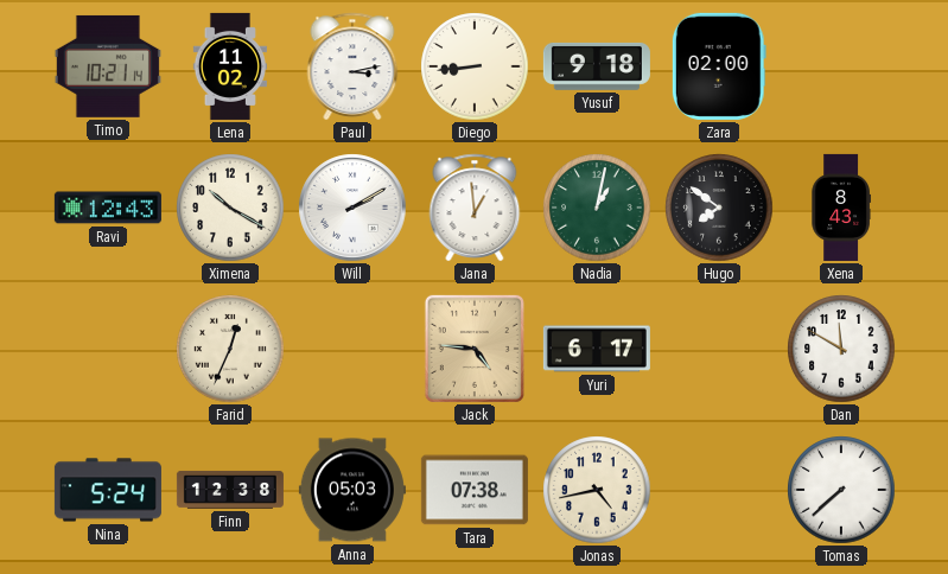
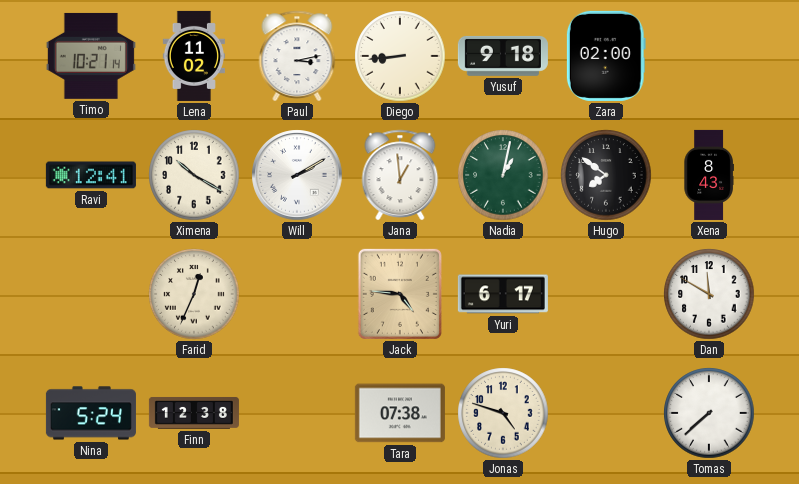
Ravi: 12:43 -> 12:41 (91, 175)
Anna: 05:03 -> none (352, 490)
Jonas: 4:43 -> 4:48 (503, 413)
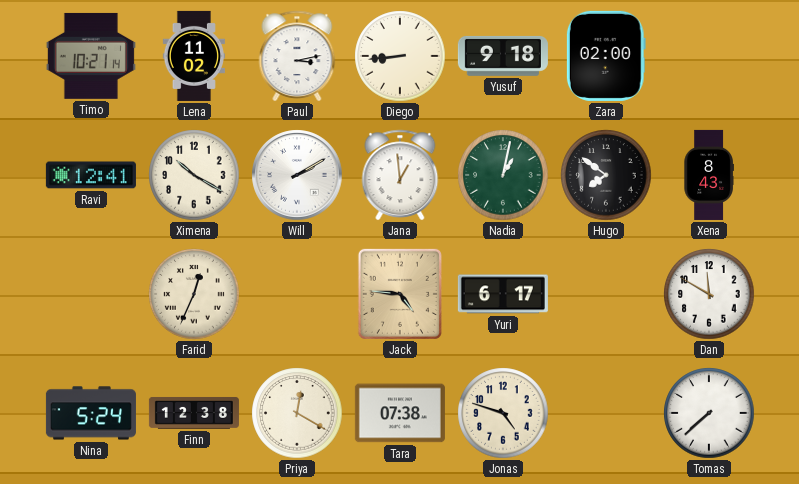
Priya: none -> 12:20 (297, 413)
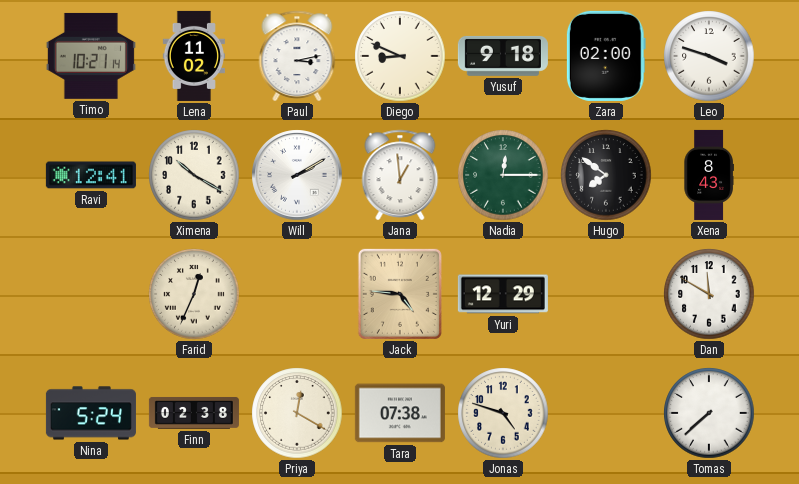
Diego: 8:44 -> 8:49 (400, 56)
Leo: none -> 3:48 (709, 56)
Nadia: 1:02 -> 12:15 (503, 175)
Yuri: 6:17 -> 12:29 (503, 294)
Finn: 12:38 -> 02:38 (194, 413)
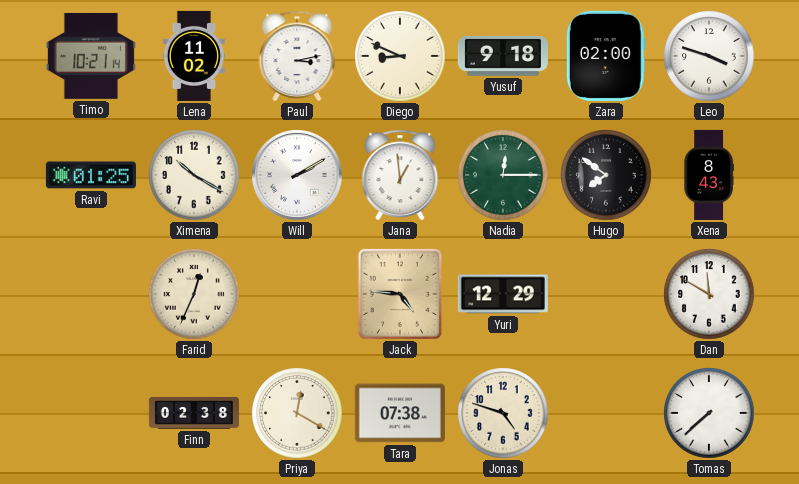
Ravi: 12:41 -> 01:25 (91, 175)
Nina: 5:24 -> none (91, 413)
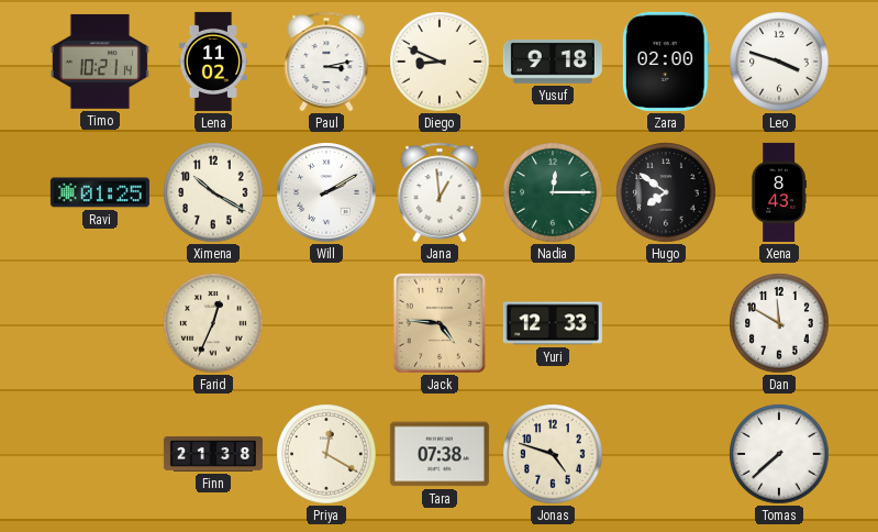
Yuri: 12:29 -> 12:33 (553, 323)
Finn: 02:38 -> 21:38 (213, 454)
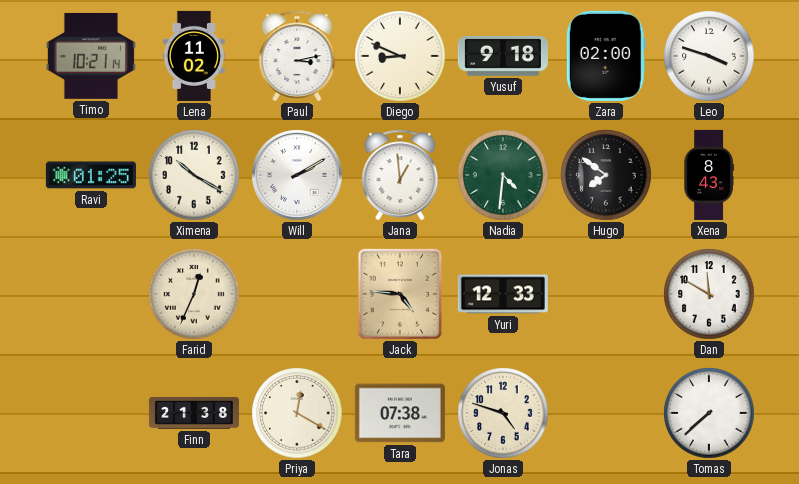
Nadia: 12:15 -> 4:31 (503, 175)
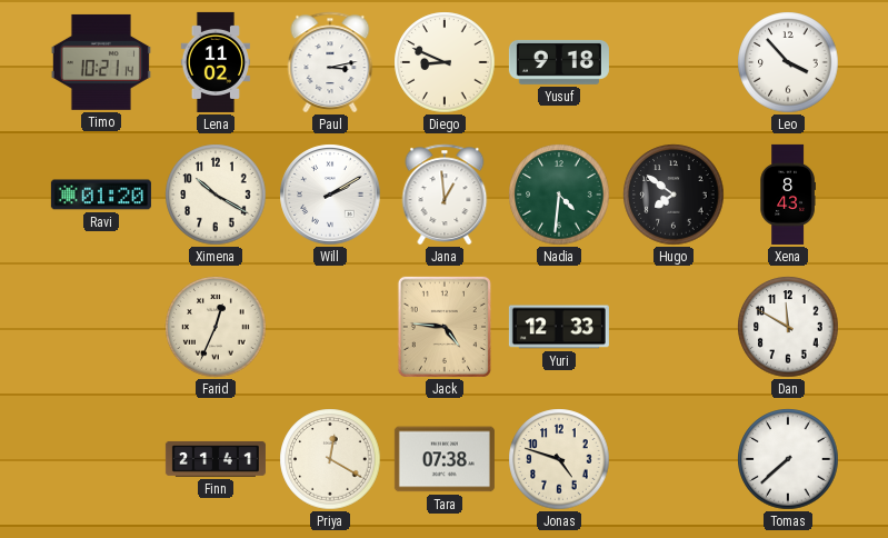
Zara: 02:00 -> none (606, 56)
Leo: 3:48 -> 3:53 (788, 62)
Ravi: 01:25 -> 01:20 (101, 195)
Finn: 21:38 -> 21:41 (216, 459)
